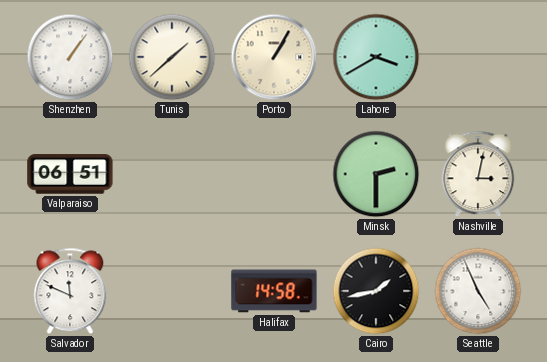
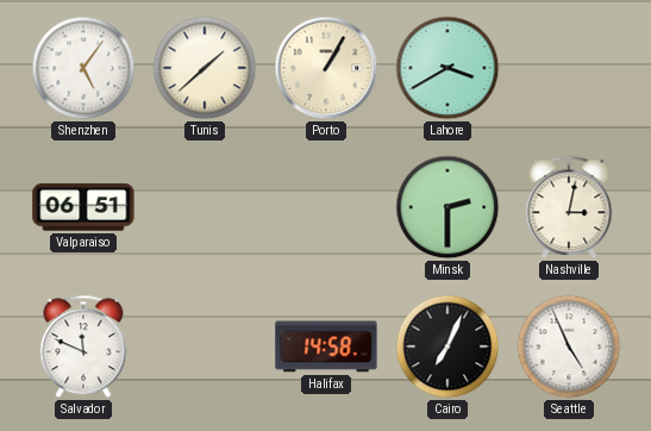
Shenzhen: 1:06 -> 5:06 (83, 68)
Cairo: 1:43 -> 7:04 (447, 346)
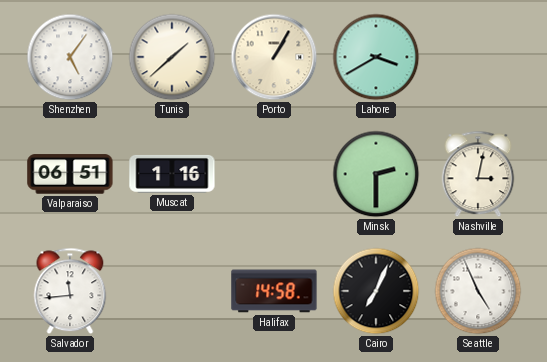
Muscat: none -> 1:16 (172, 174)
Salvador: 11:49 -> 11:44 (70, 291)
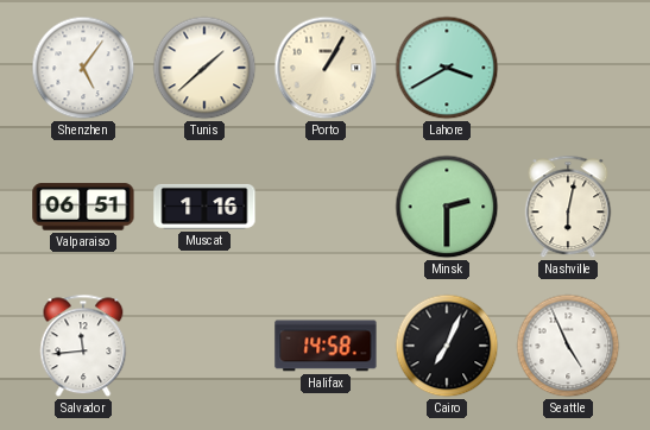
Nashville: 3:02 -> 6:02 (568, 207)
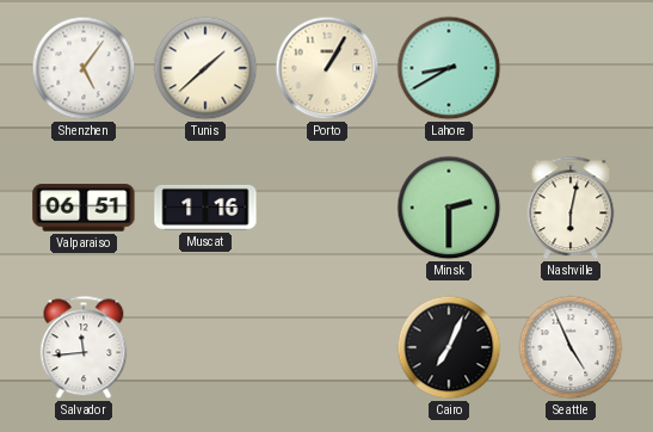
Lahore: 3:40 -> 8:40 (449, 68)
Halifax: 14:58 -> none (326, 346)
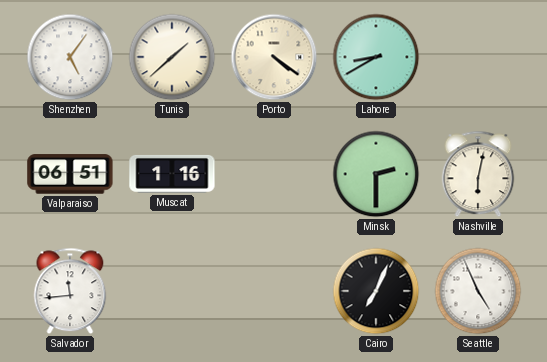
Porto: 1:05 -> 4:21 (274, 57)
